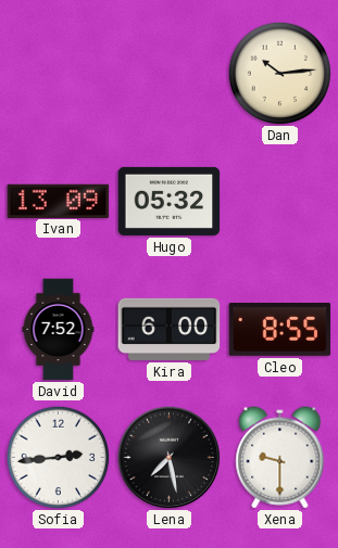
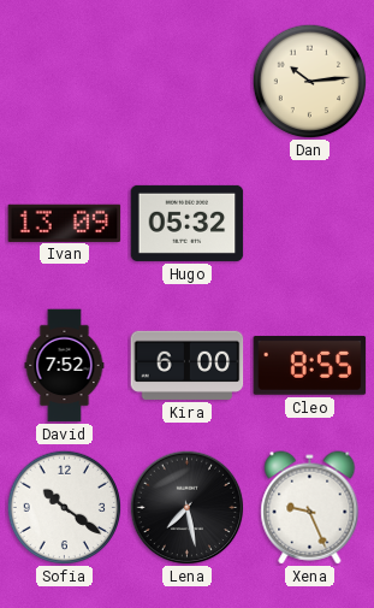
Sofia: 2:44 -> 10:21 (64, 507)
Xena: 9:30 -> 9:26 (310, 508)
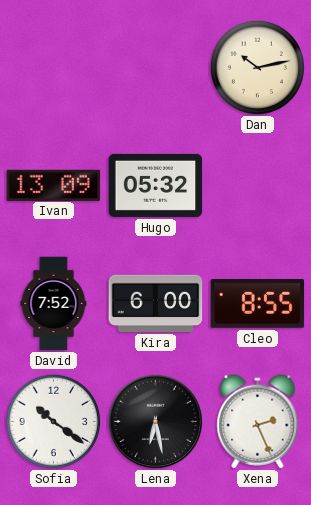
Dan: 10:14 -> 10:13 (257, 67)
Lena: 7:28 -> 6:28 (155, 421)
Xena: 9:26 -> 2:26 (258, 422)
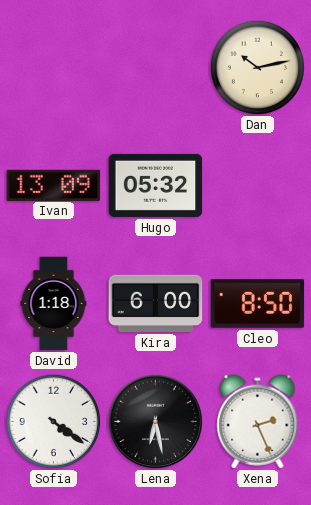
David: 7:52 -> 1:18 (54, 304)
Cleo: 8:55 -> 8:50 (258, 304)
Sofia: 10:21 -> 4:21 (53, 421)
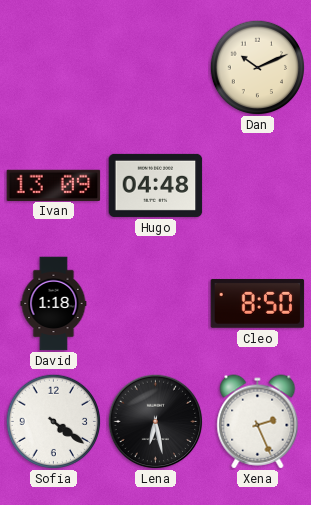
Dan: 10:13 -> 10:11 (257, 67)
Hugo: 05:32 -> 04:48 (156, 185)
Kira: 6:00 -> none (156, 303)
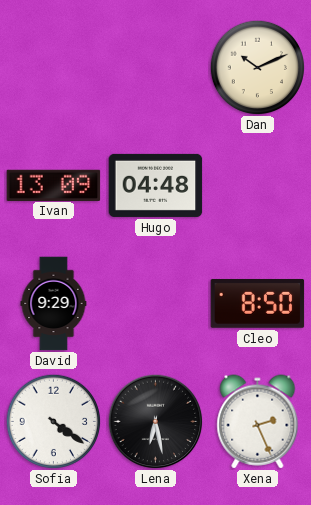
David: 1:18 -> 9:29 (54, 304)
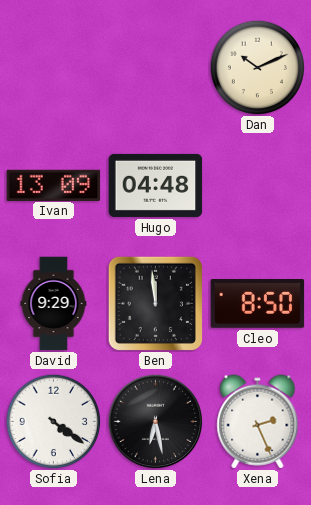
Ben: none -> 11:59 (155, 303)
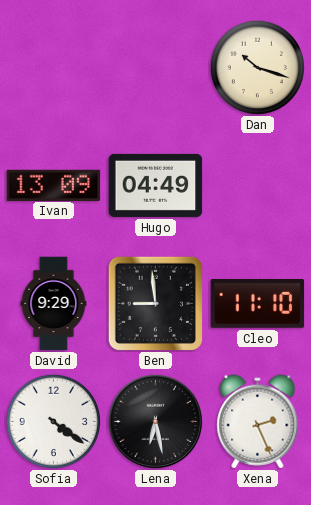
Dan: 10:11 -> 10:18 (257, 67)
Hugo: 04:48 -> 04:49 (156, 185)
Ben: 11:59 -> 8:59 (155, 303)
Cleo: 8:50 -> 11:10 (258, 304)
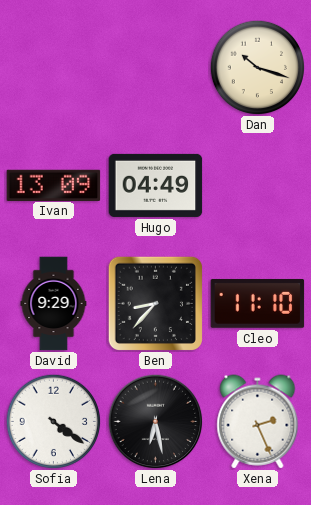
Ben: 8:59 -> 8:37 (155, 303)
